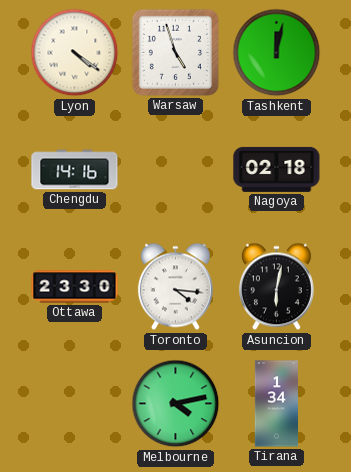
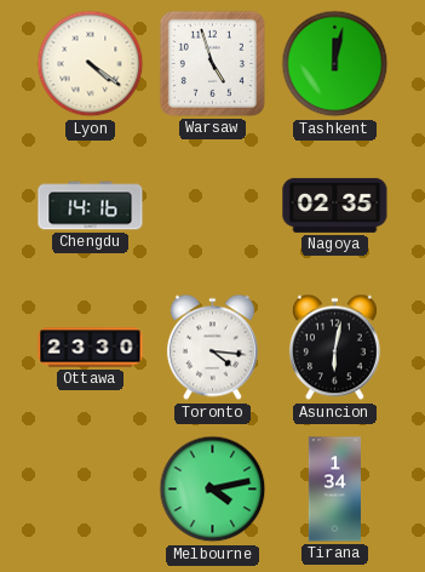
Nagoya: 02:18 -> 02:35 (335, 205)
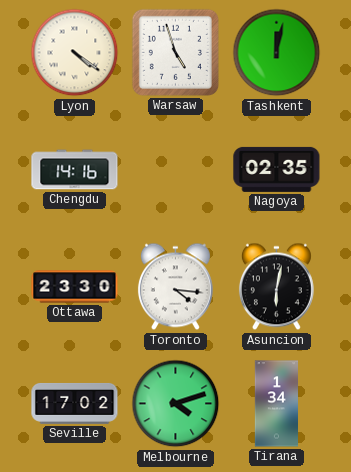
Seville: none -> 17:02 (75, 403)
Melbourne: 4:13 -> 4:12 (176, 404)
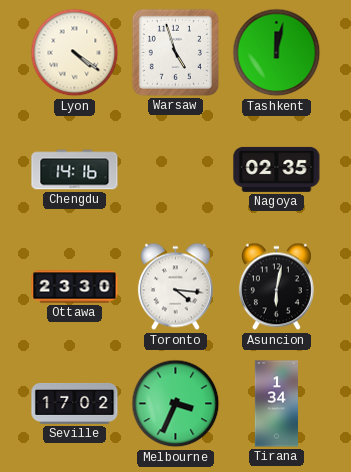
Melbourne: 4:12 -> 3:34 (176, 404)
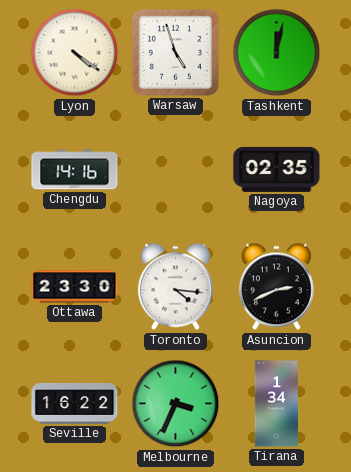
Asuncion: 6:02 -> 2:41 (276, 287)
Seville: 17:02 -> 16:22 (75, 403)
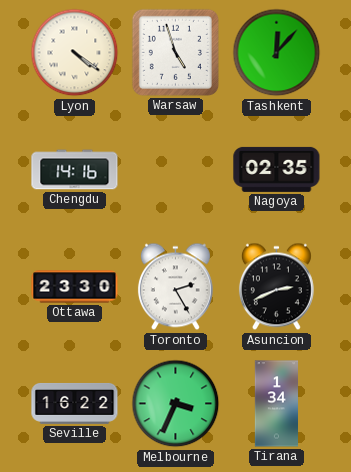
Tashkent: 12:02 -> 12:07 (277, 53)
Toronto: 4:16 -> 2:25 (175, 287)
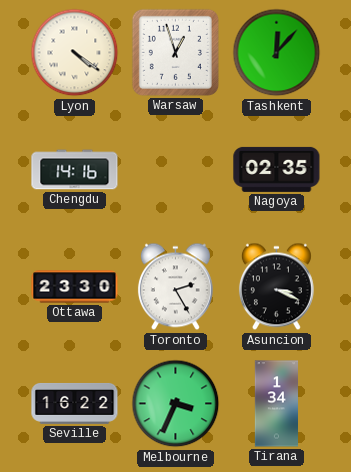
Warsaw: 4:57 -> 12:57 (175, 52)
Asuncion: 2:41 -> 3:19 (276, 287)
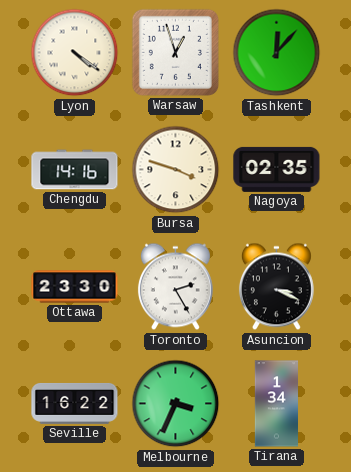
Bursa: none -> 3:48 (176, 170)
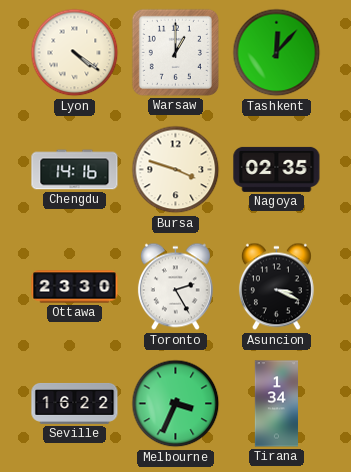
Warsaw: 12:57 -> 1:00 (175, 52)
